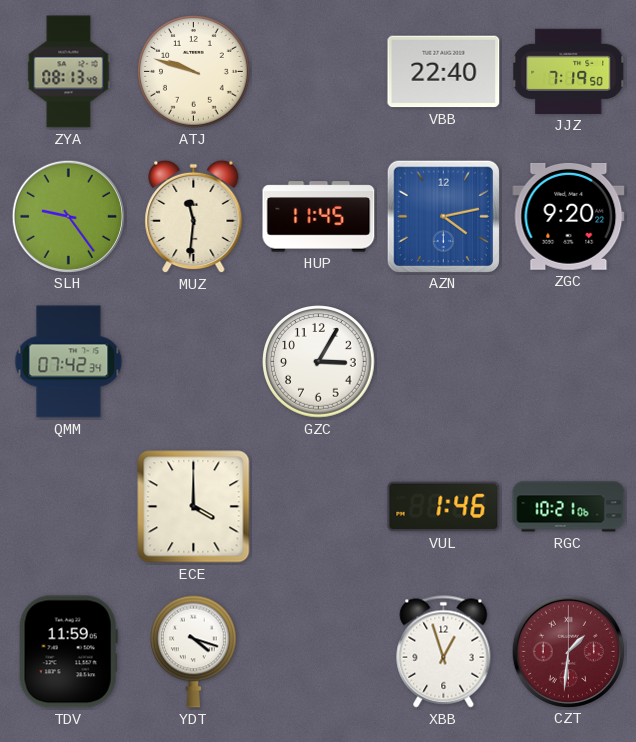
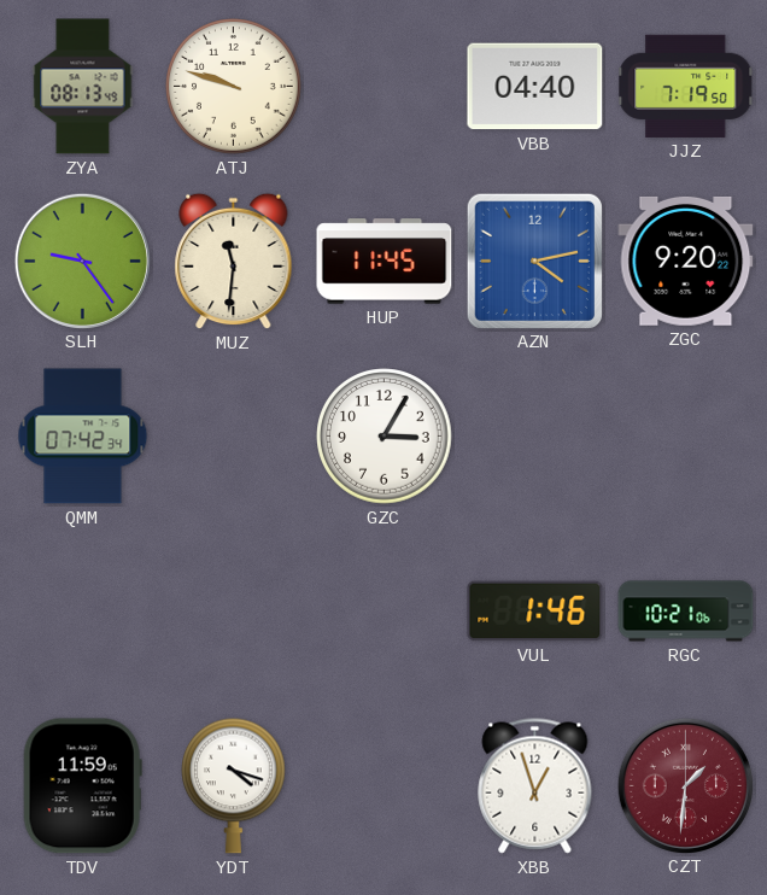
VBB: 22:40 -> 04:40 (535, 87)
ECE: 4:00 -> none (194, 507)
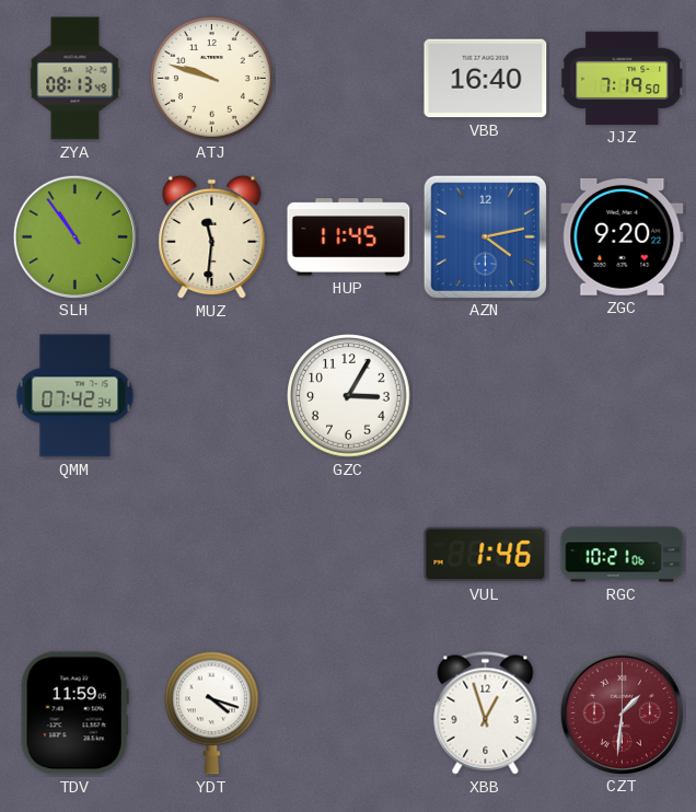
VBB: 04:40 -> 16:40 (486, 79)
SLH: 9:24 -> 10:54 (74, 236)
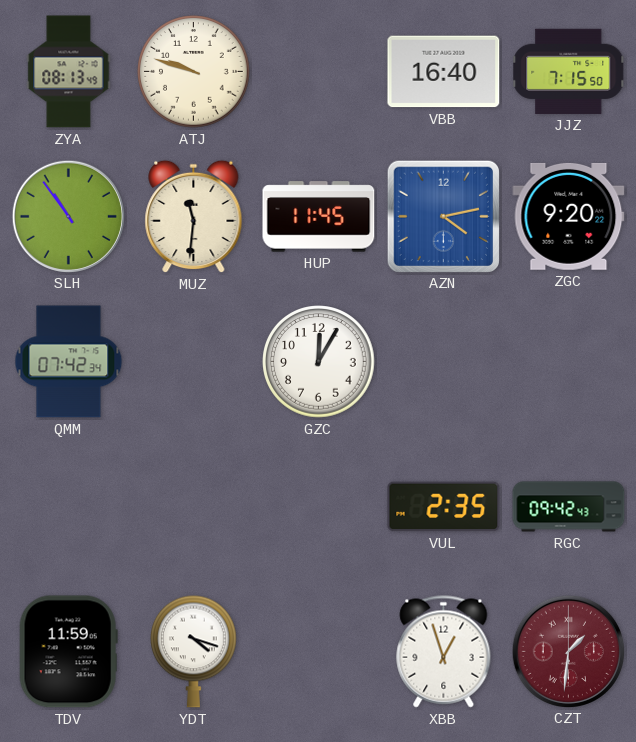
JJZ: 7:19 -> 7:15 (569, 71)
GZC: 3:05 -> 12:05 (319, 362)
VUL: 1:46 -> 2:35 (444, 507)
RGC: 10:21 -> 09:42 (569, 507)
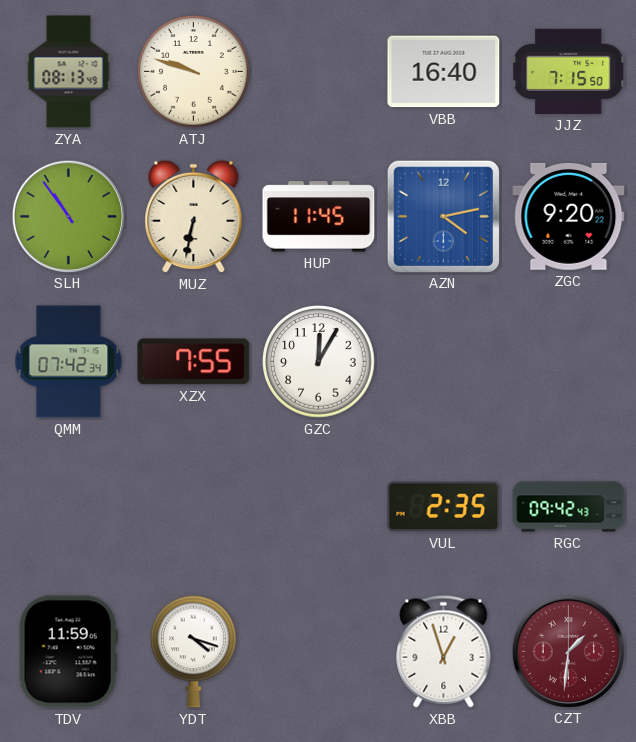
MUZ: 11:31 -> 6:32 (194, 217)
XZX: none -> 7:55 (194, 362)
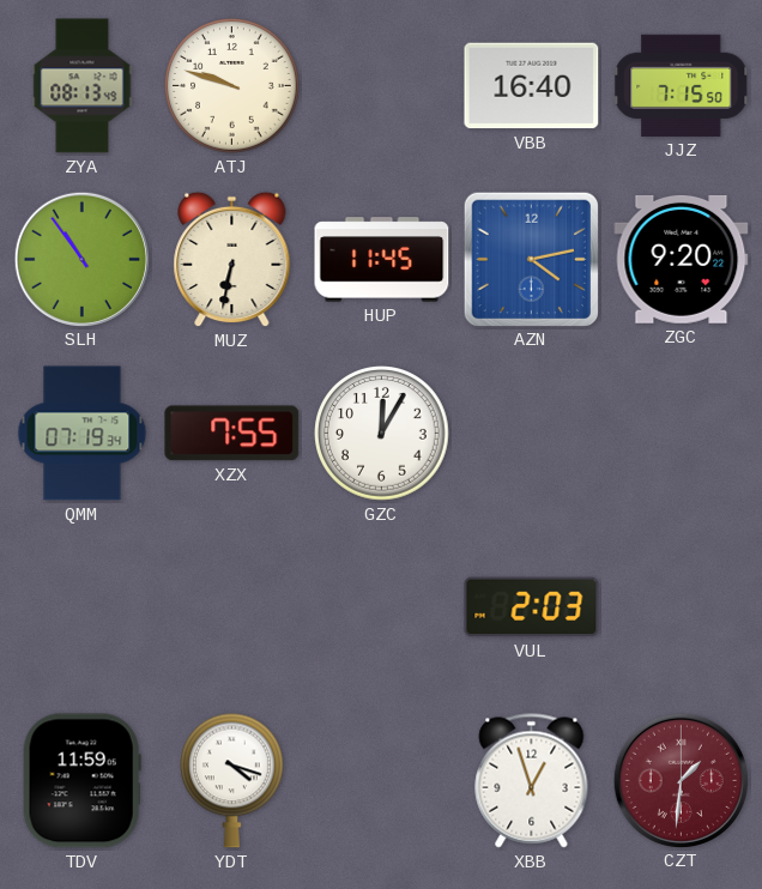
QMM: 07:42 -> 07:19 (83, 434)
VUL: 2:35 -> 2:03 (532, 607)
RGC: 09:42 -> none (569, 507)
